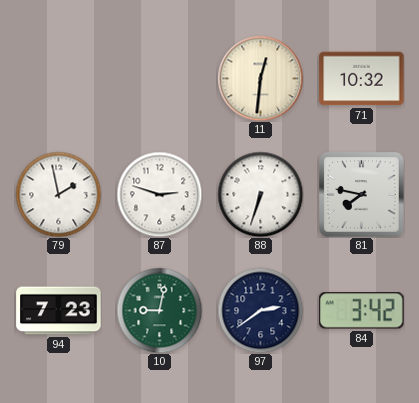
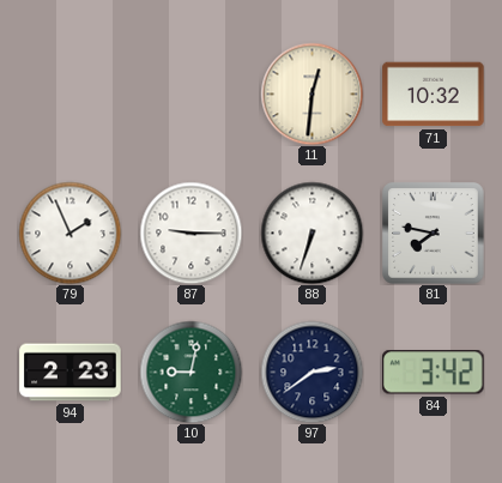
79: 1:58 -> 1:56 (69, 233)
87: 2:48 -> 9:15 (190, 233)
94: 7:23 -> 2:23 (71, 373)
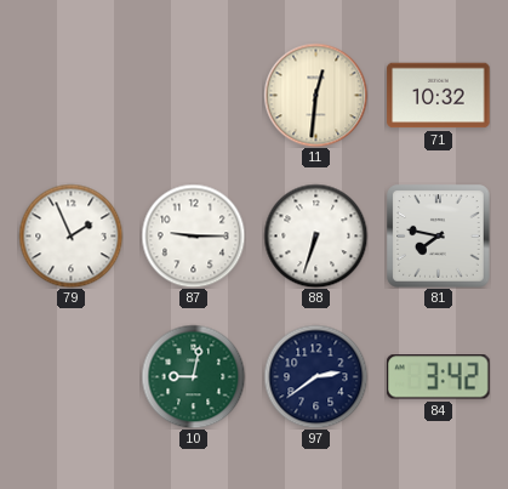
94: 2:23 -> none (71, 373)
